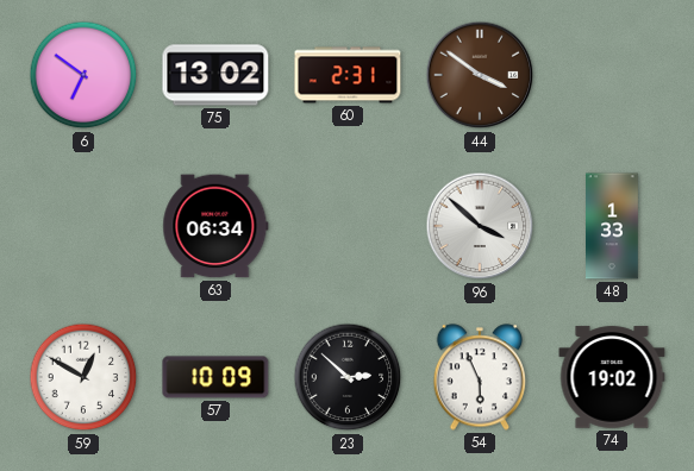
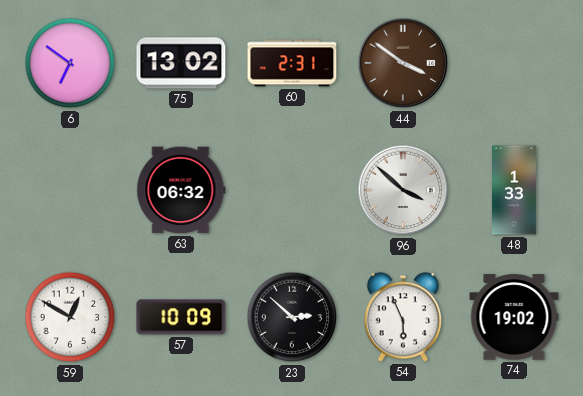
63: 06:34 -> 06:32 (181, 190)
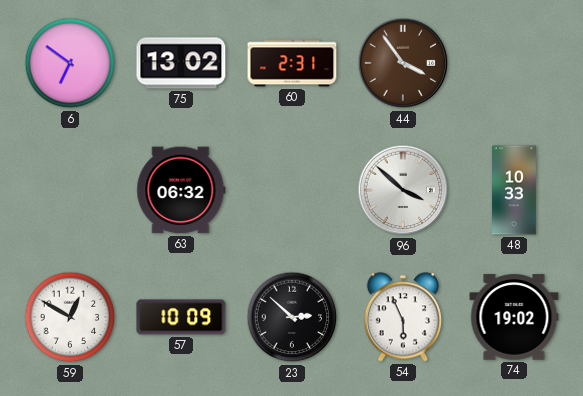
44: 3:51 -> 3:54 (403, 63)
48: 1:33 -> 10:33 (515, 190)
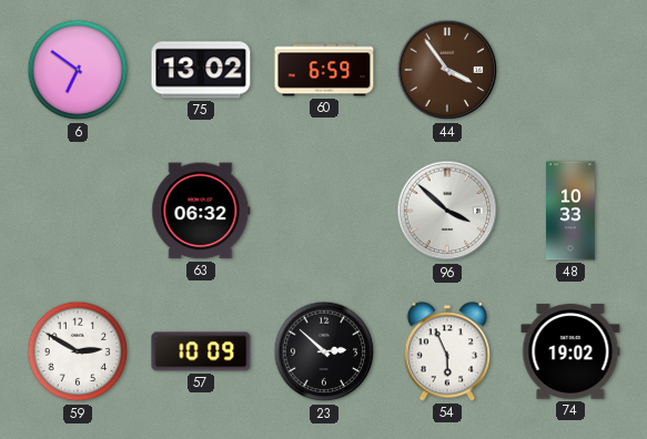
60: 2:31 -> 6:59 (324, 70)
59: 12:50 -> 2:50 (78, 351)
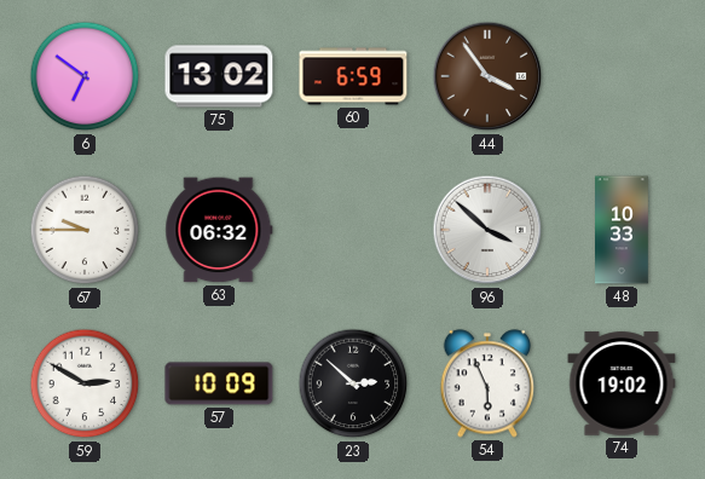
67: none -> 9:45 (85, 230)
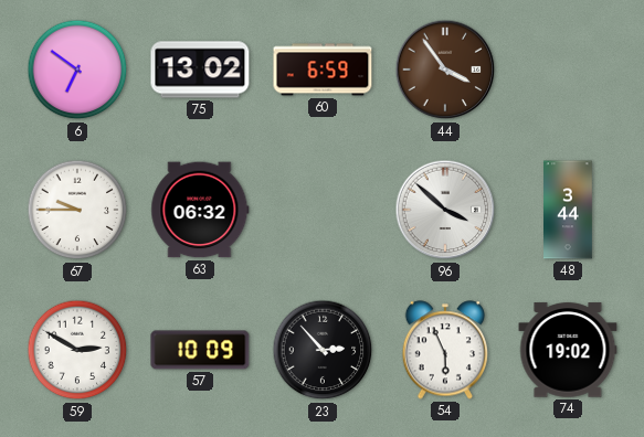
48: 10:33 -> 3:44 (569, 210)
23: 2:52 -> 2:53 (323, 350)
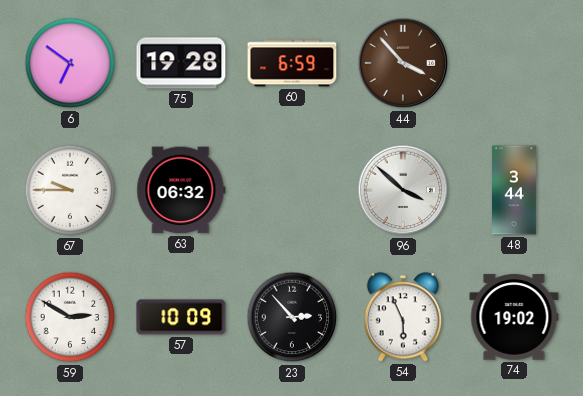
75: 13:02 -> 19:28 (181, 63)
44: 3:54 -> 3:53 (403, 63)
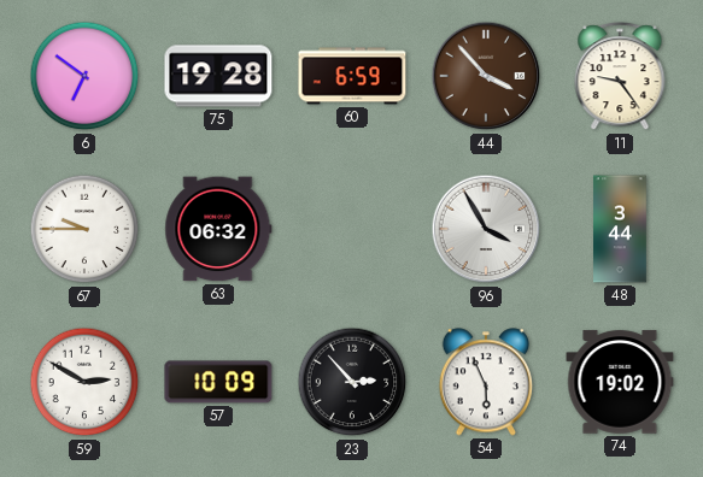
11: none -> 9:24 (620, 77)
96: 3:52 -> 3:55 (486, 229)
